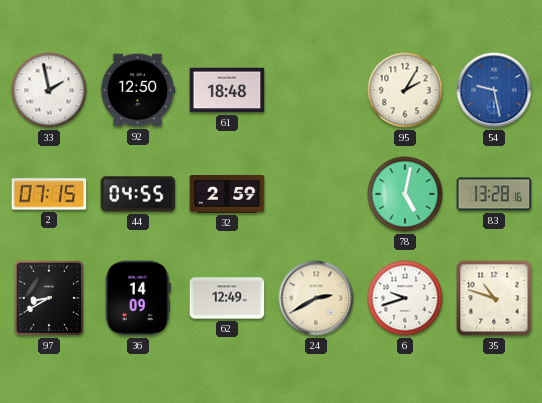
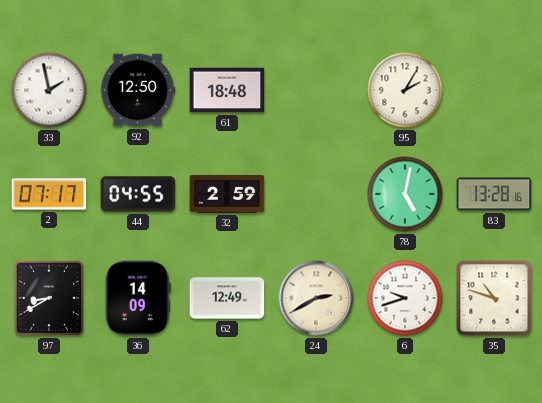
54: 9:28 -> none (494, 90)
2: 07:15 -> 07:17 (49, 194)
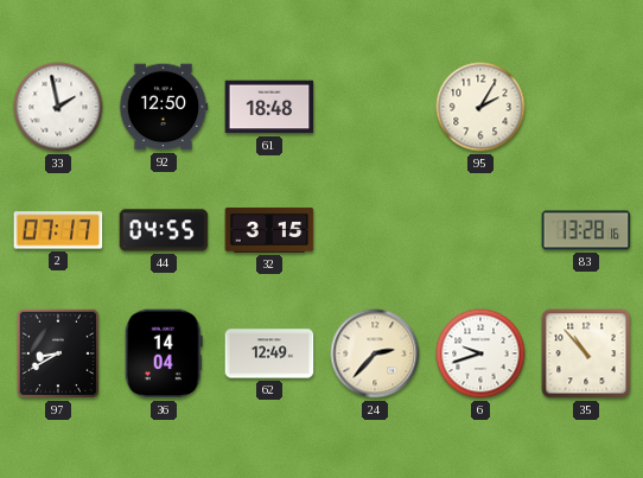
32: 2:59 -> 3:15 (269, 230)
78: 5:02 -> none (405, 194)
36: 14:09 -> 14:04 (164, 353)
24: 2:40 -> 2:37 (375, 353)
35: 10:48 -> 10:53 (586, 353)
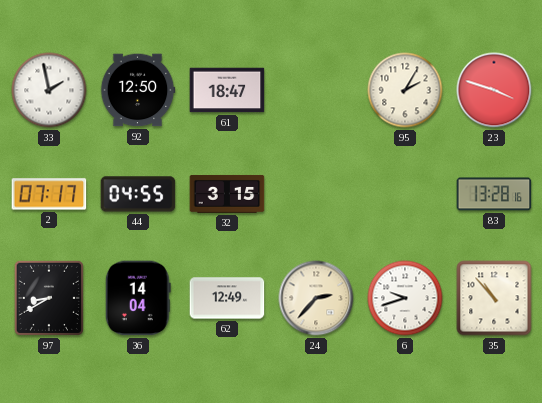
61: 18:48 -> 18:47 (227, 90)
23: none -> 3:48 (494, 90)
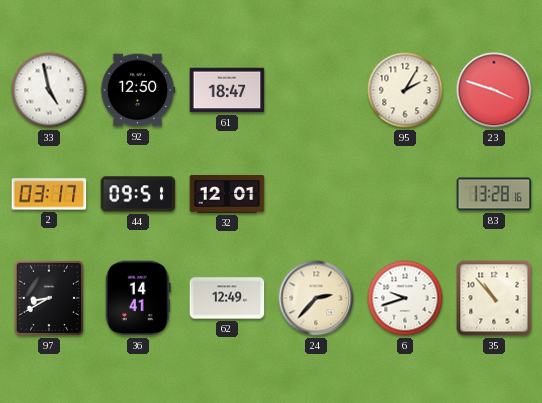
33: 1:58 -> 4:58 (49, 90)
2: 07:17 -> 03:17 (49, 194)
44: 04:55 -> 09:51 (138, 194)
32: 3:15 -> 12:01 (227, 194)
36: 14:04 -> 14:41 (138, 298)
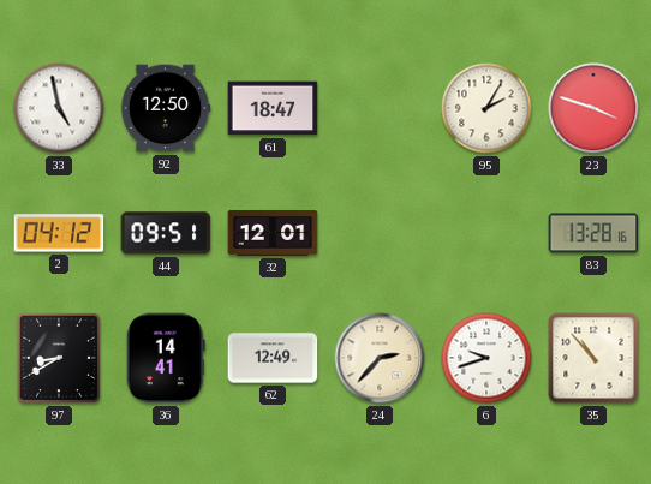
2: 03:17 -> 04:12 (59, 233)
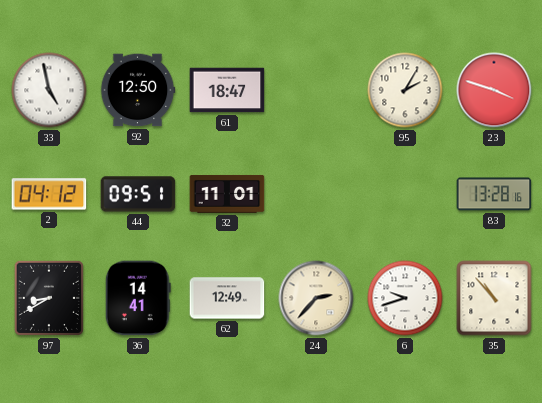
32: 12:01 -> 11:01 (227, 194)
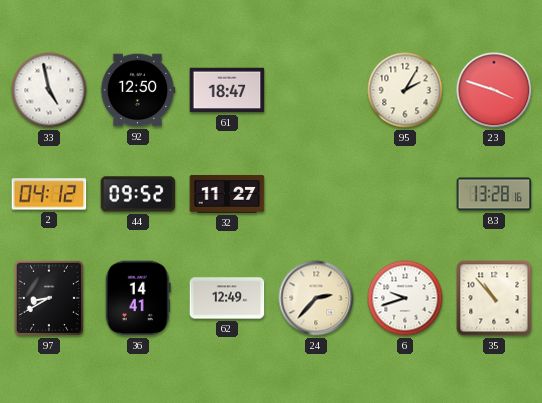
44: 09:51 -> 09:52 (138, 194)
32: 11:01 -> 11:27 (227, 194)
